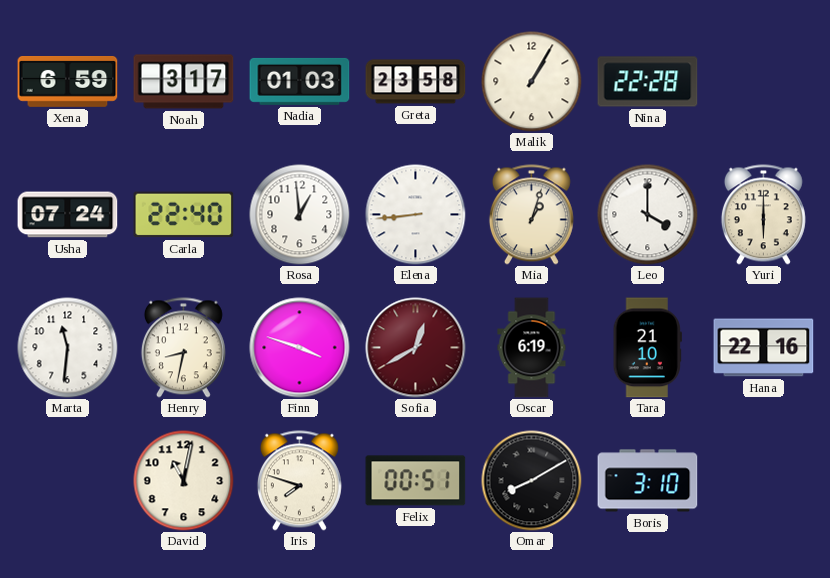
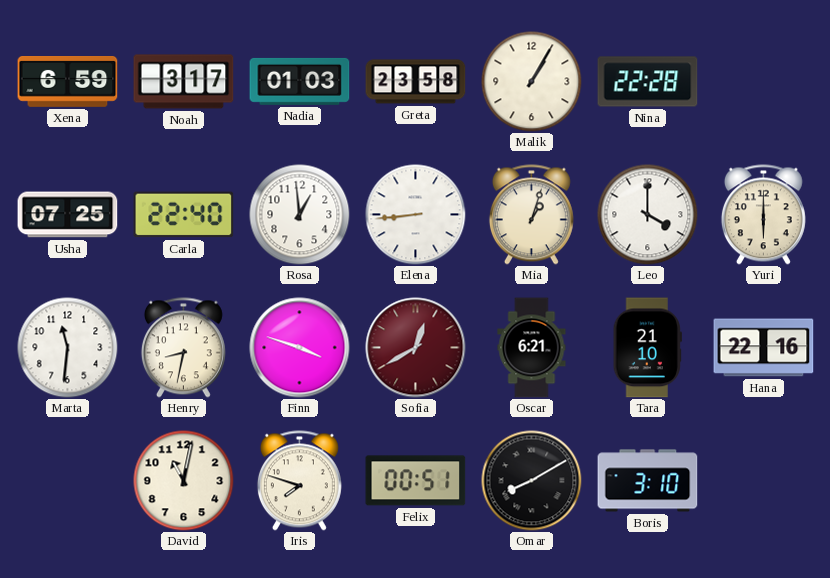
Usha: 07:24 -> 07:25 (68, 215)
Oscar: 6:19 -> 6:21 (532, 348)
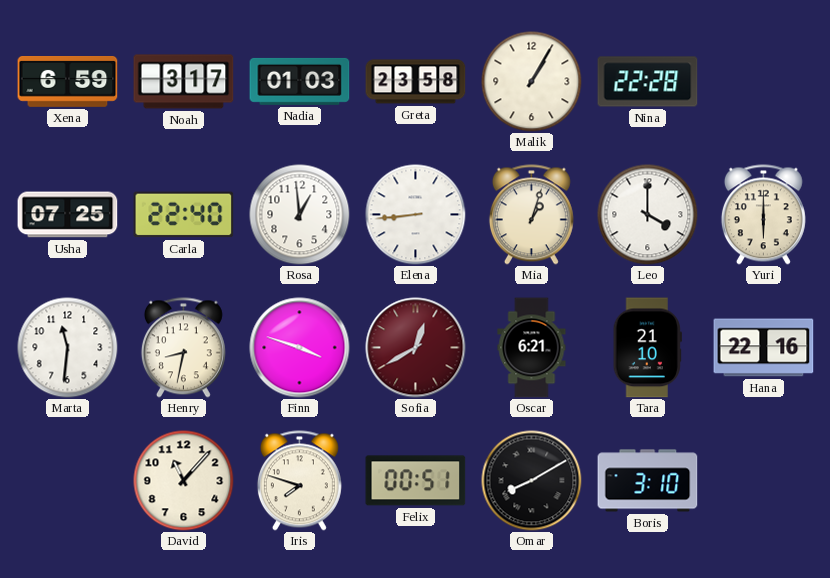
David: 11:02 -> 11:07 (184, 481)
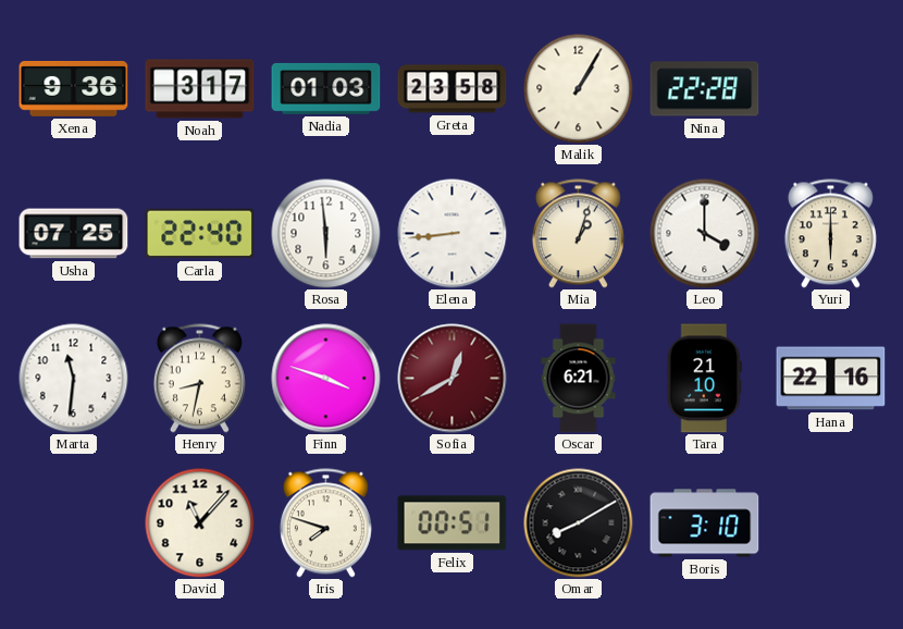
Xena: 6:59 -> 9:36 (74, 89)
Rosa: 12:59 -> 5:59 (326, 234)
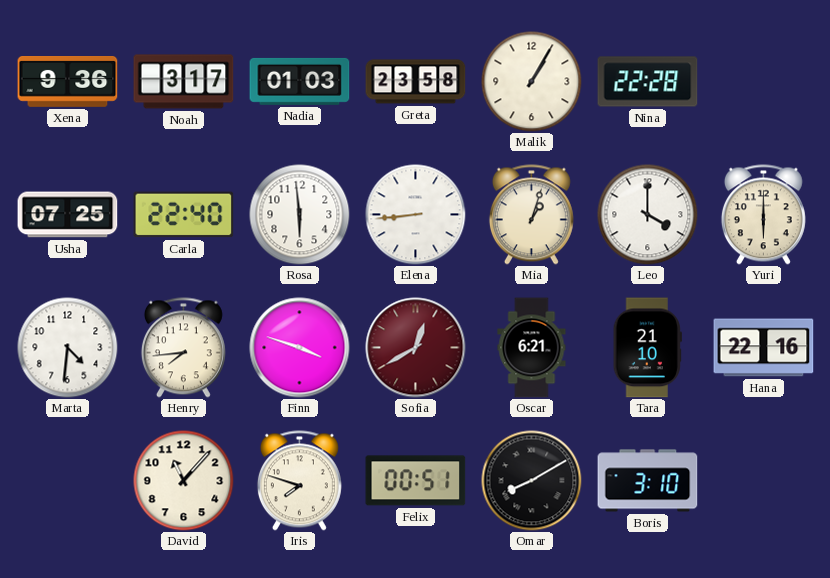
Marta: 11:31 -> 4:31 (68, 348)
Henry: 8:32 -> 7:44 (183, 348)
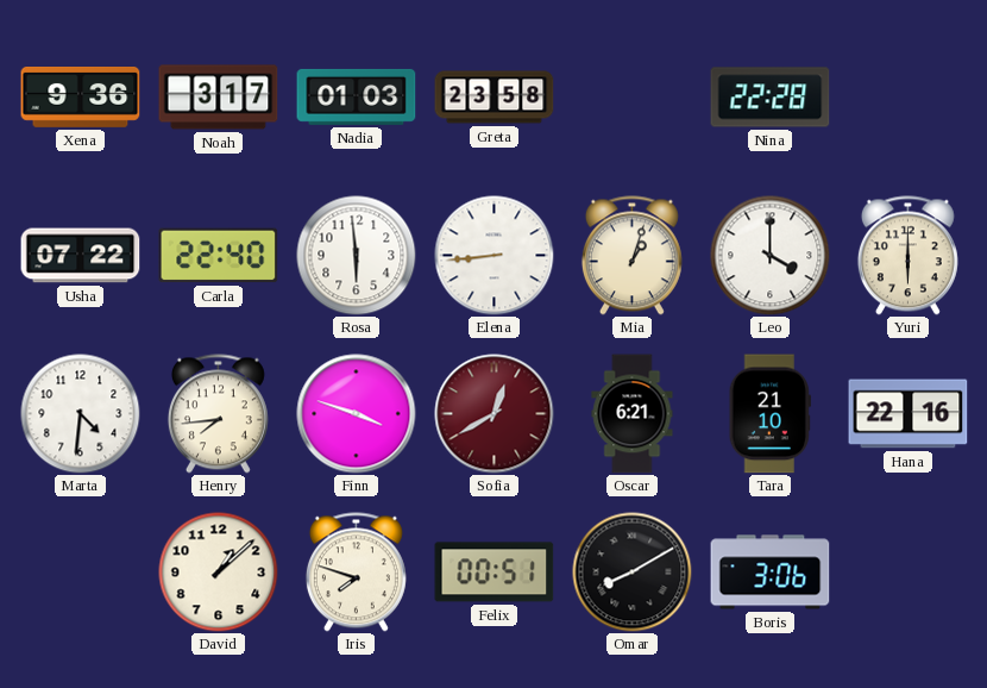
Malik: 1:05 -> none (532, 82)
Usha: 07:25 -> 07:22 (81, 256)
David: 11:07 -> 1:08 (219, 573)
Boris: 3:10 -> 3:06 (771, 573)
